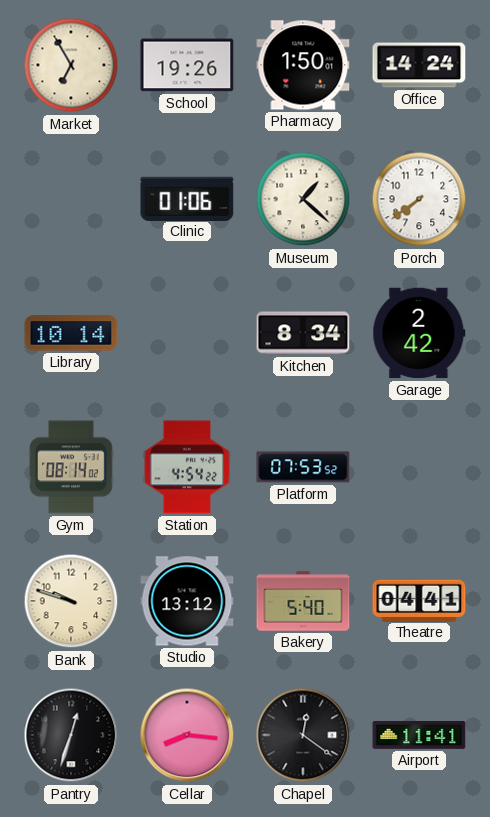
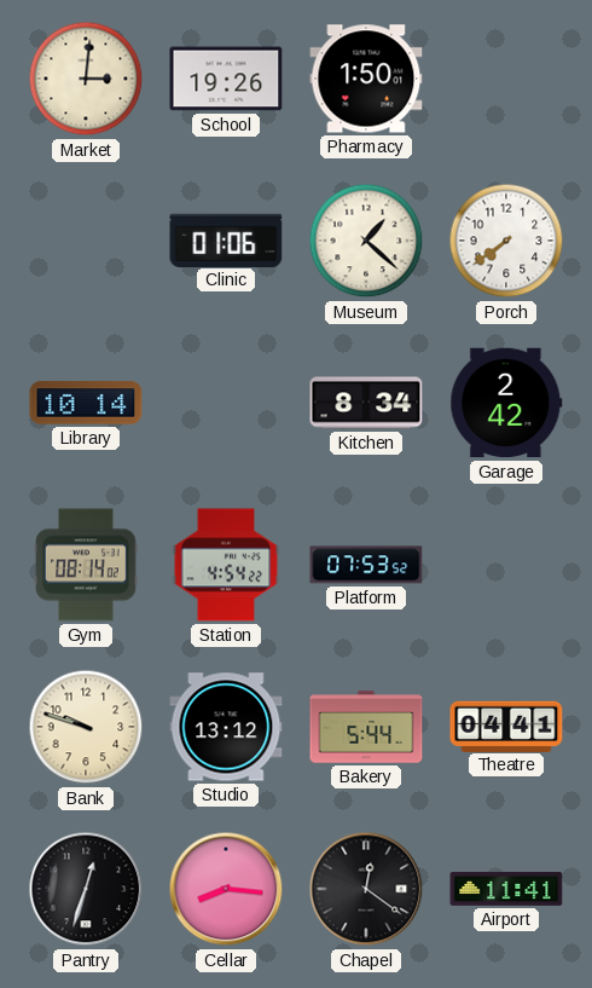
Market: 6:55 -> 3:01 (86, 79)
Office: 14:24 -> none (419, 65)
Bakery: 5:40 -> 5:44 (366, 727)
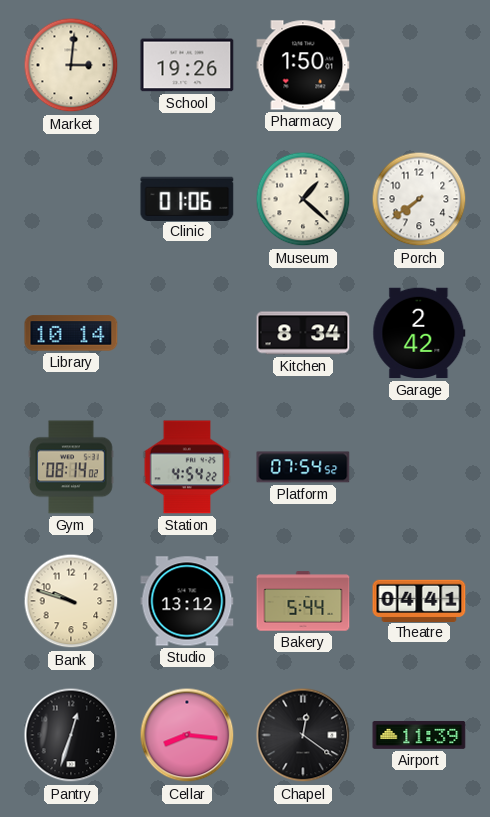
Platform: 07:53 -> 07:54 (303, 467)
Airport: 11:41 -> 11:39 (419, 735)
